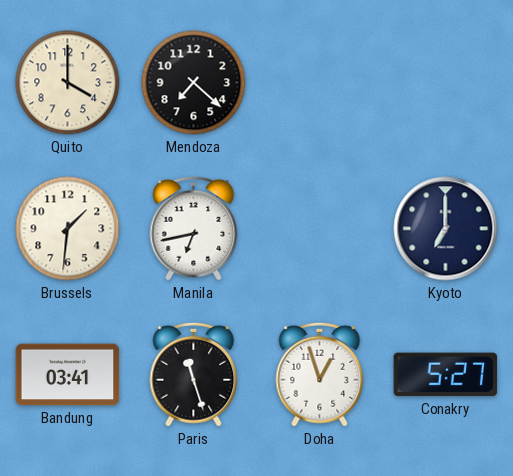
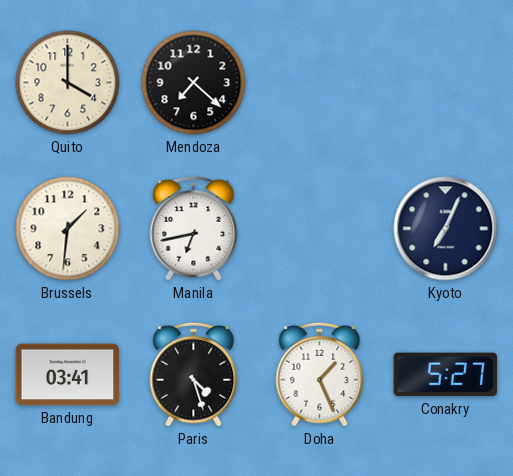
Kyoto: 7:00 -> 7:04 (446, 229)
Paris: 11:27 -> 4:27 (194, 374)
Doha: 12:57 -> 1:26 (320, 374)
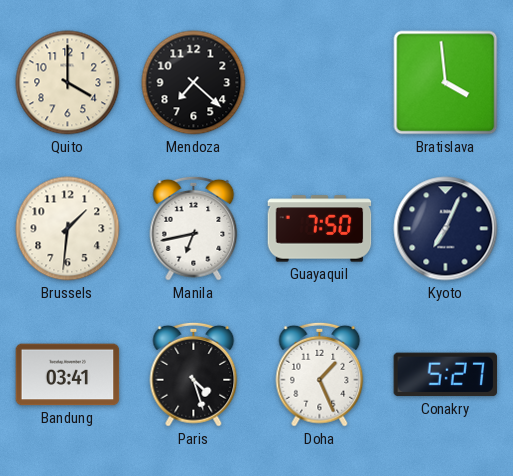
Bratislava: none -> 3:59 (446, 83)
Guayaquil: none -> 7:50 (320, 229)
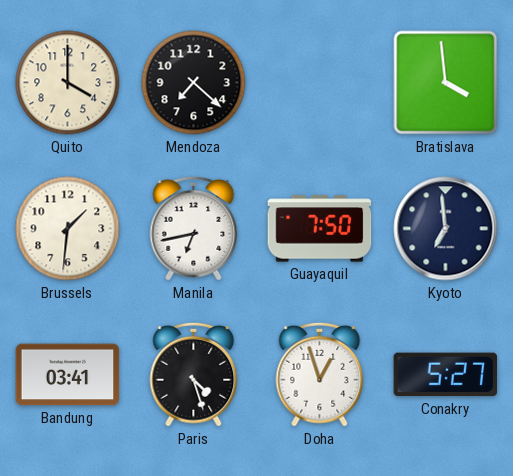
Kyoto: 7:04 -> 6:59 (446, 229)
Doha: 1:26 -> 12:57 (320, 374)
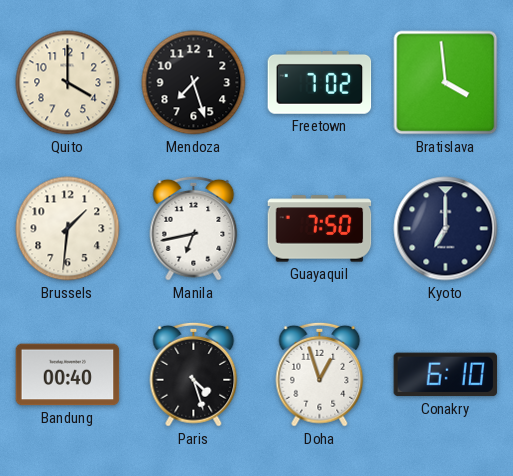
Mendoza: 7:22 -> 7:27 (194, 83)
Freetown: none -> 7:02 (320, 82)
Kyoto: 6:59 -> 7:00 (446, 229)
Bandung: 03:41 -> 00:40 (68, 375)
Conakry: 5:27 -> 6:10 (446, 375)
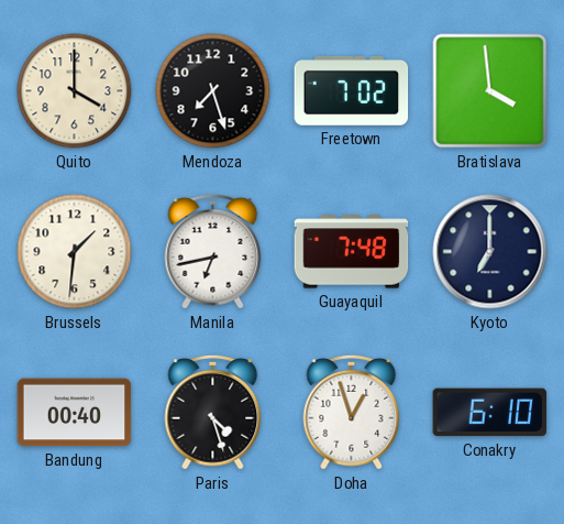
Guayaquil: 7:50 -> 7:48 (352, 252)
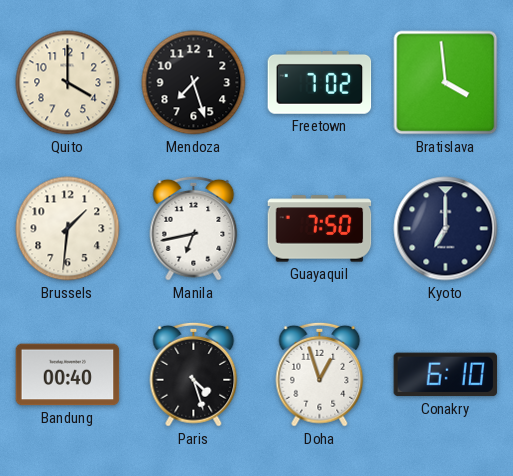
Guayaquil: 7:48 -> 7:50 (320, 229)
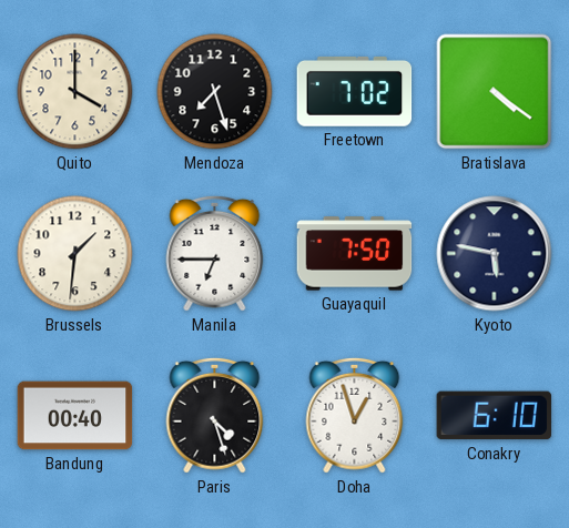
Bratislava: 3:59 -> 4:21 (495, 92)
Manila: 6:43 -> 6:45 (215, 253)
Kyoto: 7:00 -> 5:47 (495, 254)
